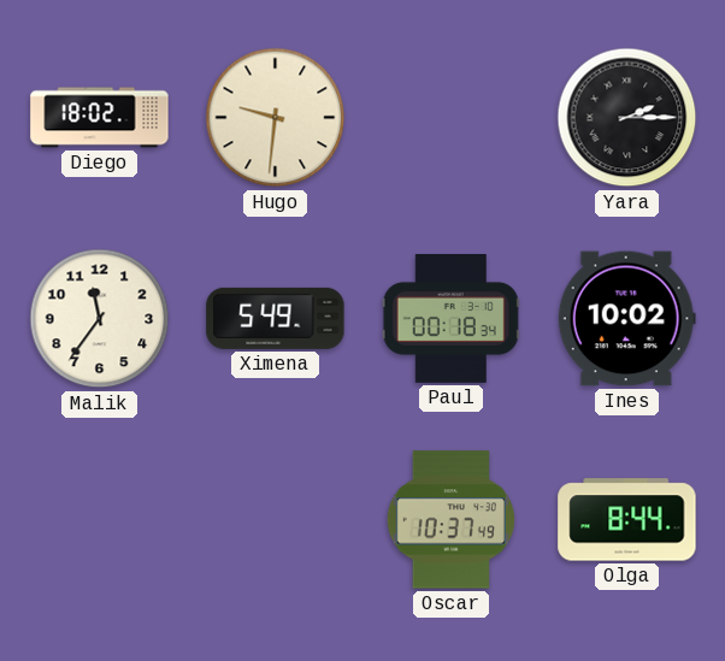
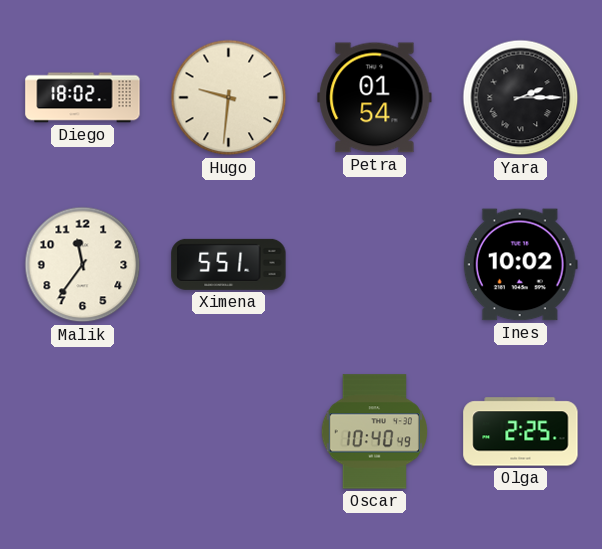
Petra: none -> 01:54 (375, 98)
Ximena: 5:49 -> 5:51 (229, 264)
Paul: 00:18 -> none (450, 319)
Oscar: 10:37 -> 10:40 (374, 432)
Olga: 8:44 -> 2:25 (521, 432)
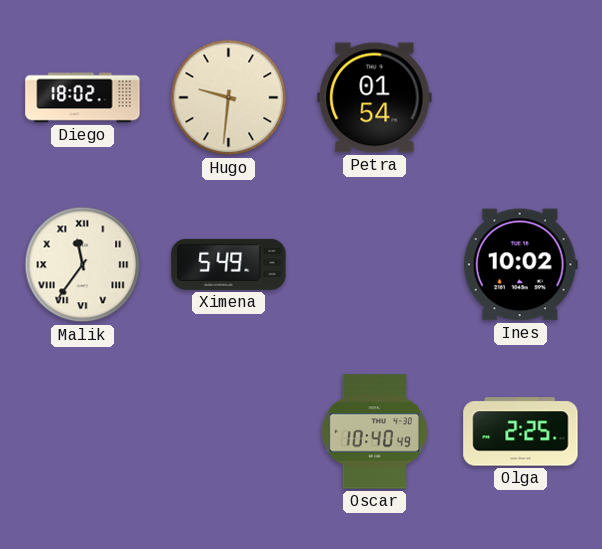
Yara: 2:15 -> none (521, 98)
Malik numerals: Arabic -> Roman (83, 265)
Ximena: 5:51 -> 5:49 (229, 264)
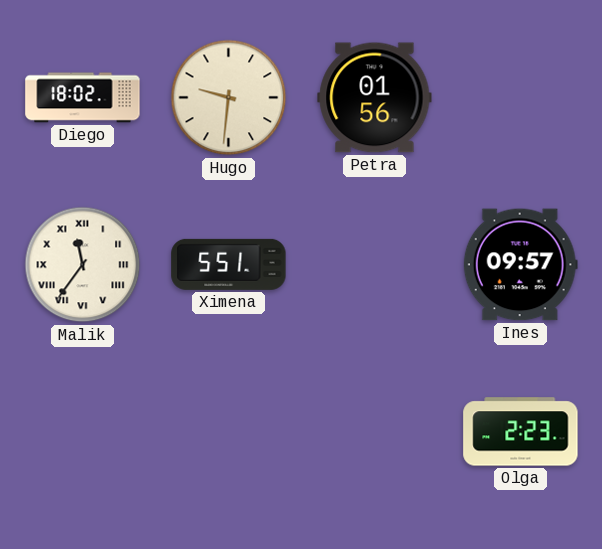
Petra: 01:54 -> 01:56 (375, 98)
Ximena: 5:49 -> 5:51 (229, 264)
Ines: 10:02 -> 09:57 (520, 265)
Oscar: 10:40 -> none (374, 432)
Olga: 2:25 -> 2:23 (521, 432)
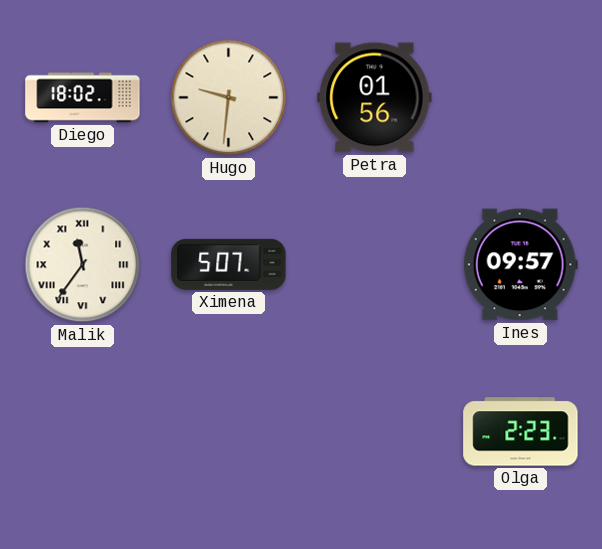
Ximena: 5:51 -> 5:07 (229, 264)
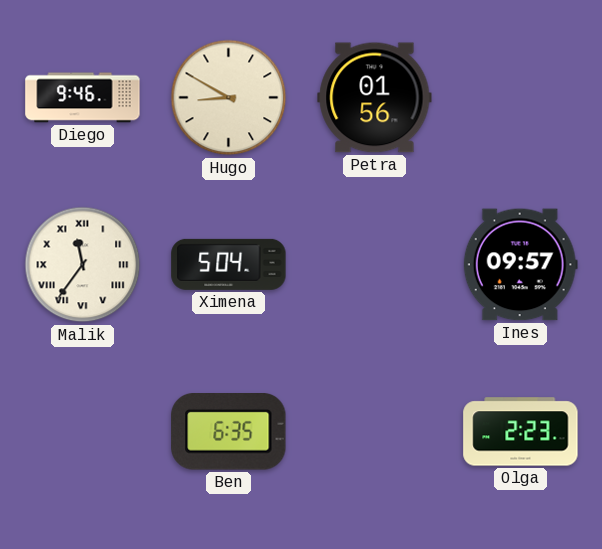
Diego: 18:02 -> 9:46 (83, 98)
Hugo: 9:31 -> 8:50 (229, 98)
Ximena: 5:07 -> 5:04 (229, 264)
Ben: none -> 6:35 (229, 432)
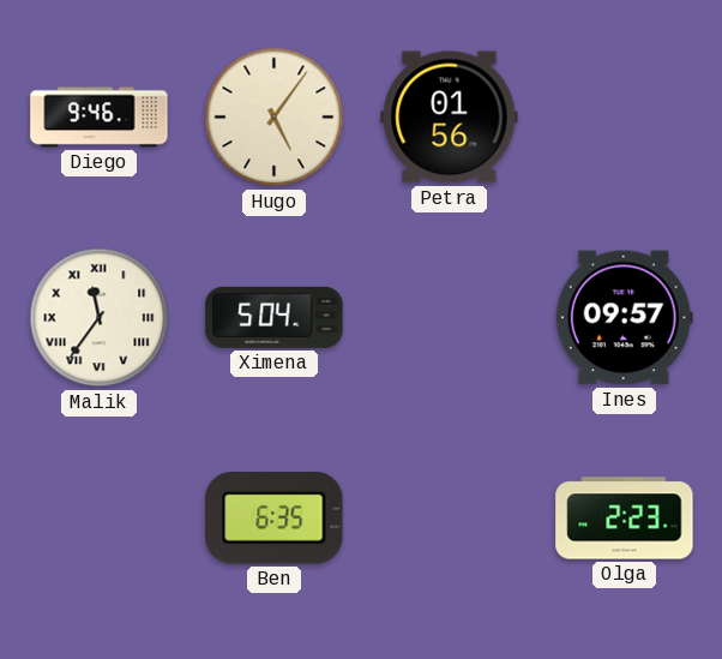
Hugo: 8:50 -> 5:06 (275, 118)
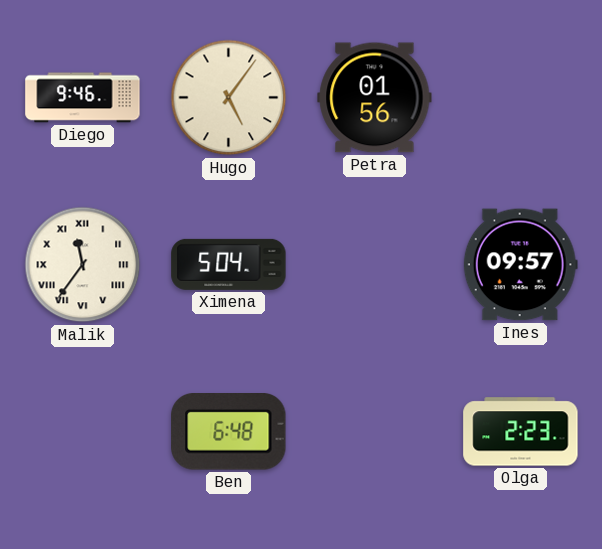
Ben: 6:35 -> 6:48 (229, 432)
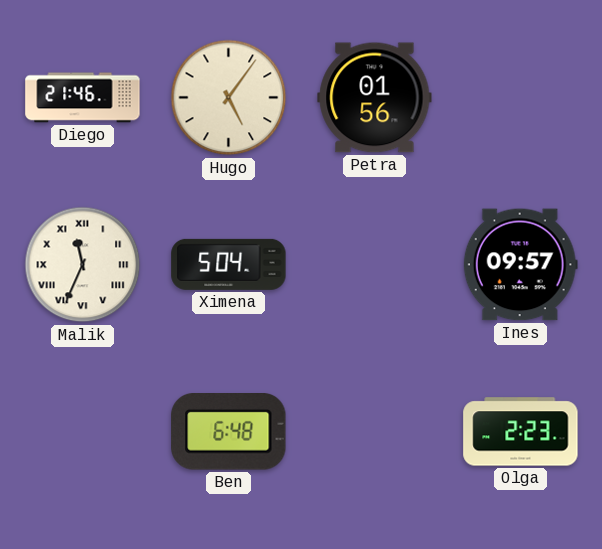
Diego: 9:46 -> 21:46 (83, 98)
Malik: 11:36 -> 11:34 (83, 265)
